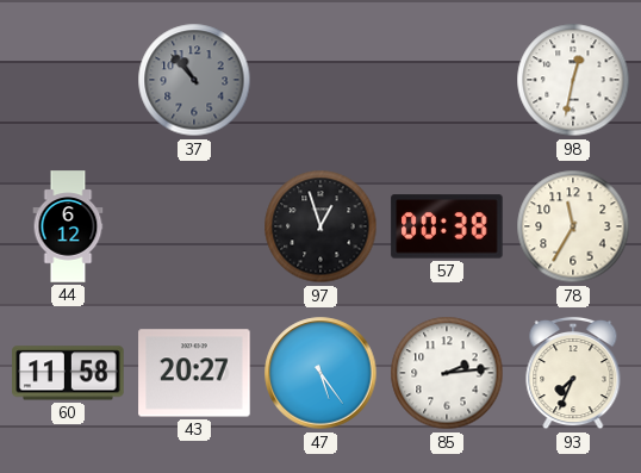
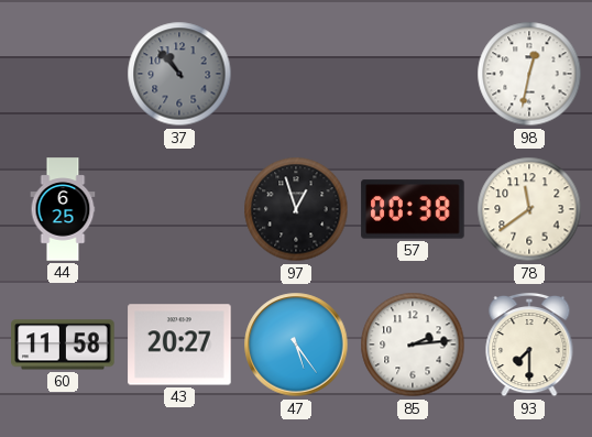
44: 6:12 -> 6:25 (63, 209)
78: 11:35 -> 11:39 (529, 209)
93: 7:34 -> 7:30 (529, 345)
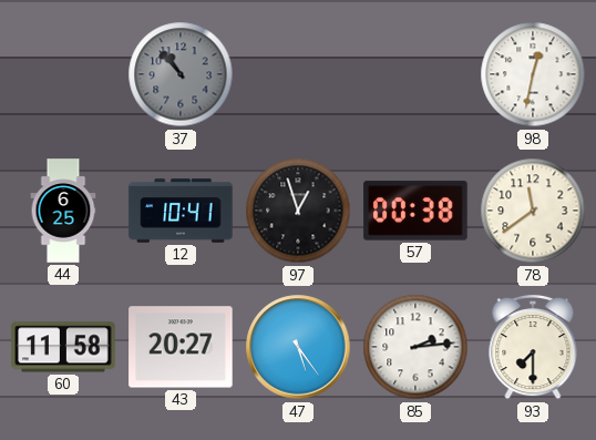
12: none -> 10:41 (181, 211)
